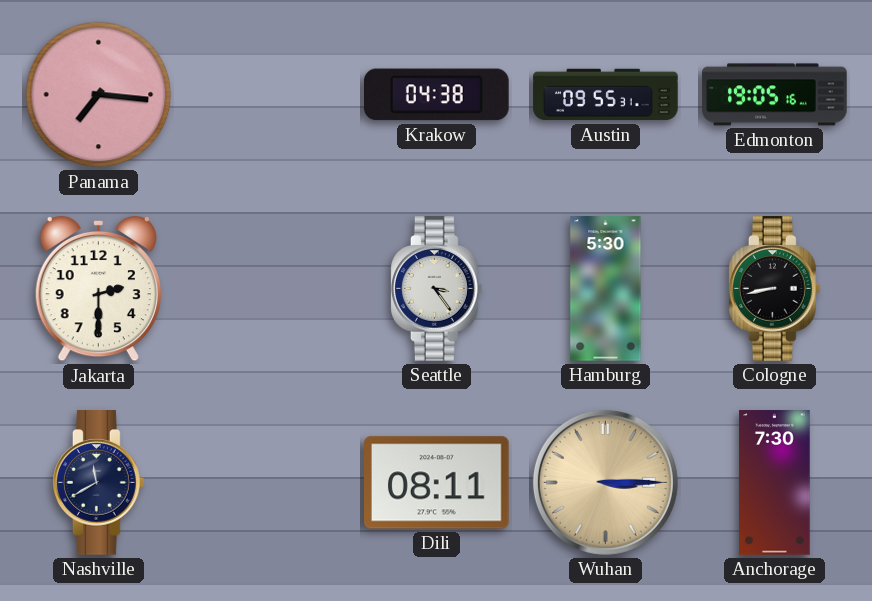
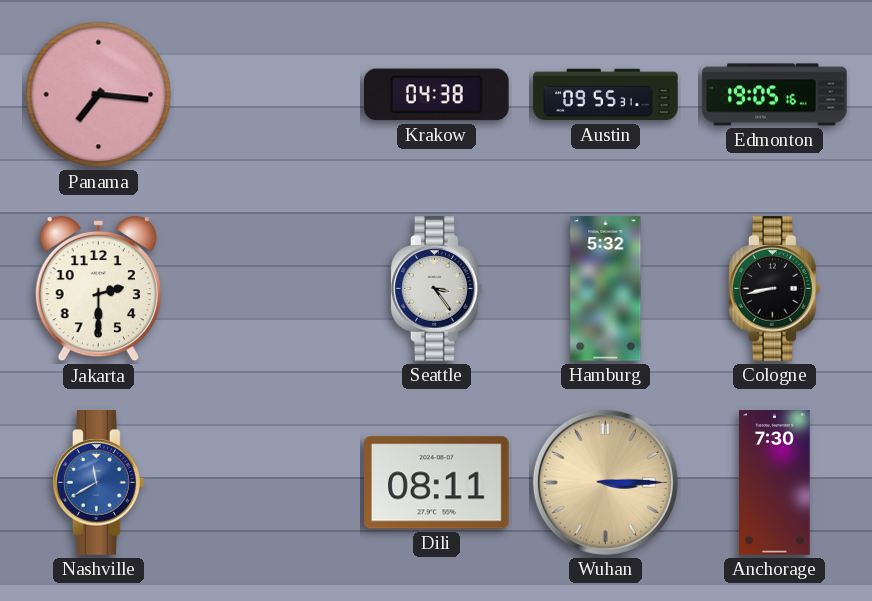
Hamburg: 5:30 -> 5:32 (606, 289)
Nashville dial: navy -> blue (99, 483)
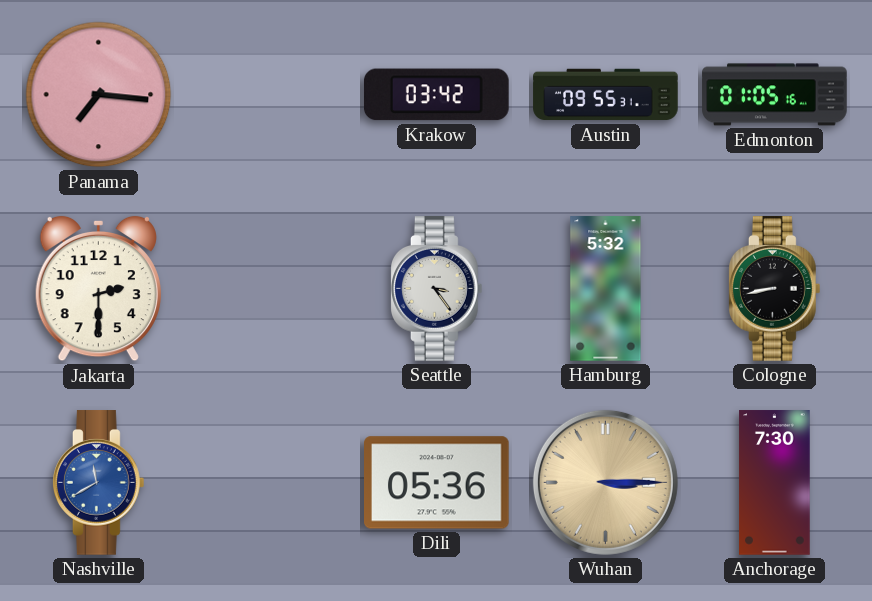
Krakow: 04:38 -> 03:42 (436, 95)
Edmonton: 19:05 -> 01:05 (775, 95)
Dili: 08:11 -> 05:36 (437, 483)
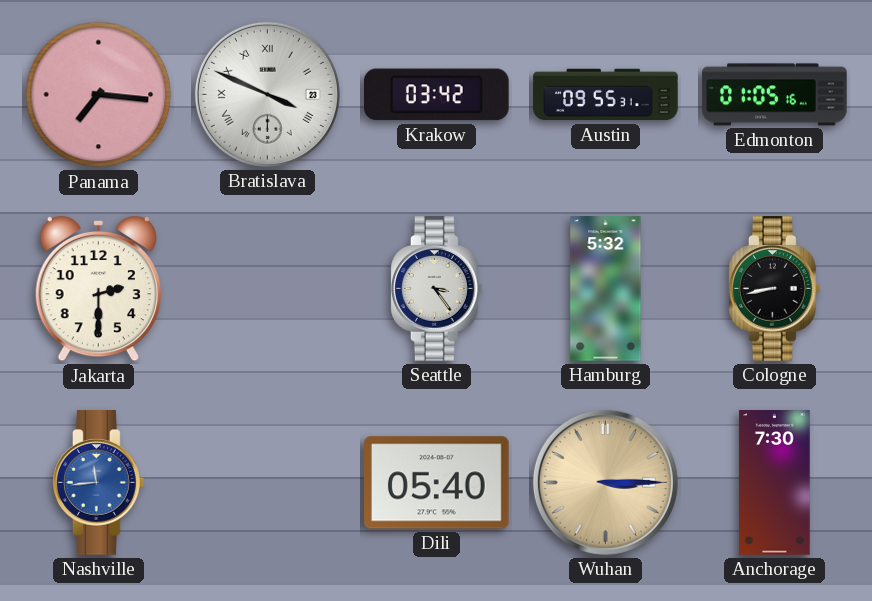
Bratislava: none -> 3:49 (267, 94)
Nashville: 11:40 -> 11:44 (99, 483)
Dili: 05:36 -> 05:40 (437, 483)
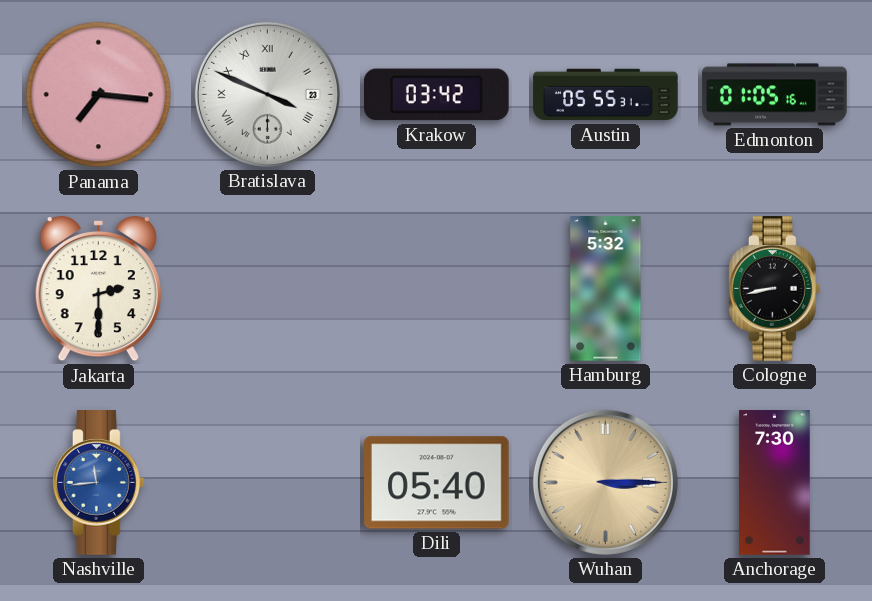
Austin: 09:55 -> 05:55 (606, 95)
Seattle: 3:24 -> none (437, 289)
